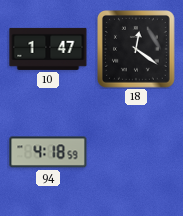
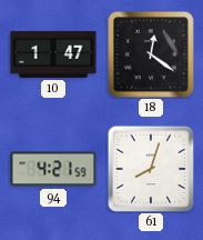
94: 4:18 -> 4:21 (53, 169)
61: none -> 8:03 (150, 168)
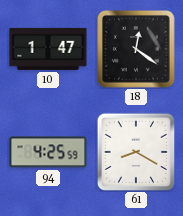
94: 4:21 -> 4:25 (48, 152)
61: 8:03 -> 8:20 (135, 151)
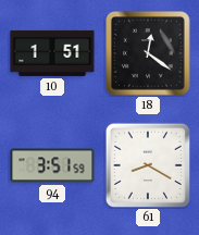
10: 1:47 -> 1:51 (52, 53)
94: 4:25 -> 3:51 (52, 165)
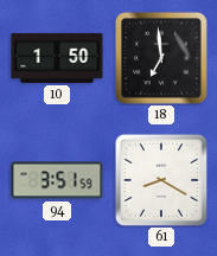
10: 1:51 -> 1:50 (57, 58)
18: 12:21 -> 6:59 (162, 59)
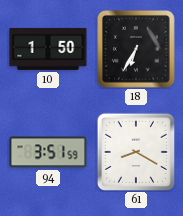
18: 6:59 -> 6:35 (137, 50)
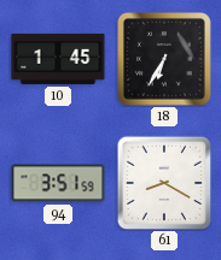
10: 1:50 -> 1:45 (58, 59)
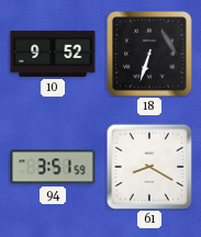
10: 1:45 -> 9:52 (53, 54)
18: 6:35 -> 6:33 (150, 55)
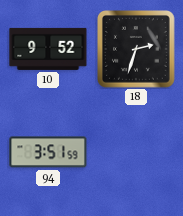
18: 6:33 -> 2:33 (137, 50)
61: 8:20 -> none (148, 166)
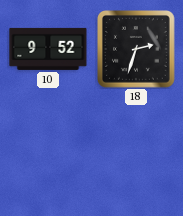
94: 3:51 -> none (48, 152)
